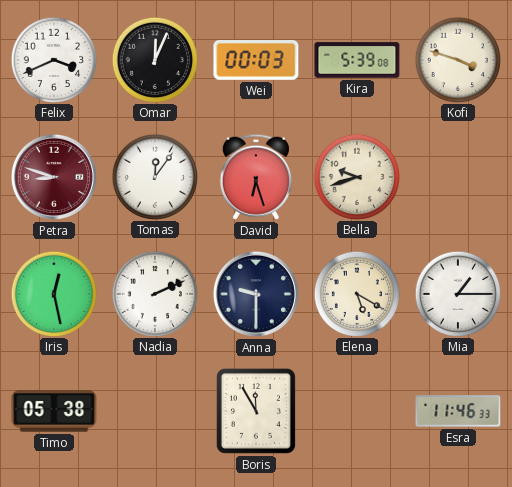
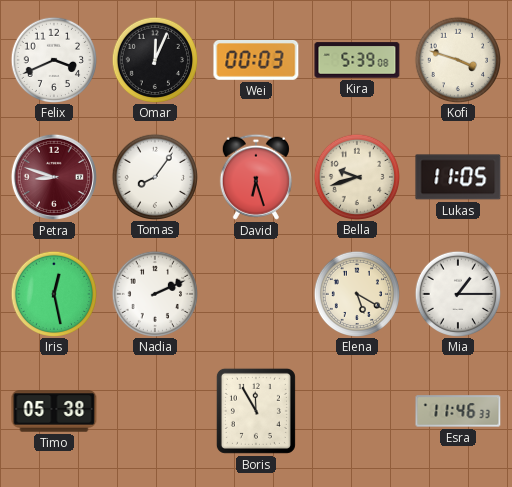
Tomas: 12:06 -> 8:06 (154, 176)
Lukas: none -> 11:05 (458, 177)
Anna: 9:30 -> none (256, 294)
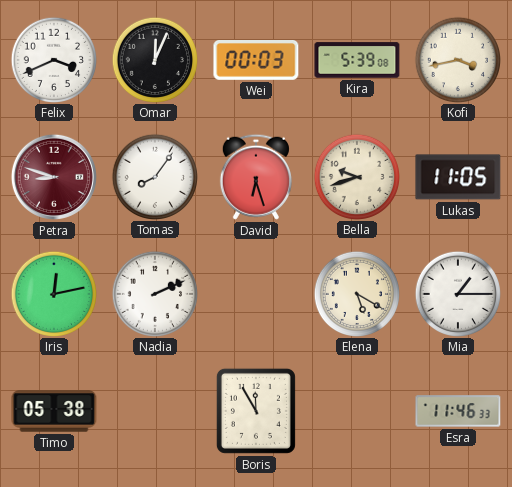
Kofi: 3:48 -> 3:43 (457, 59)
Iris: 12:28 -> 12:13 (53, 293)
